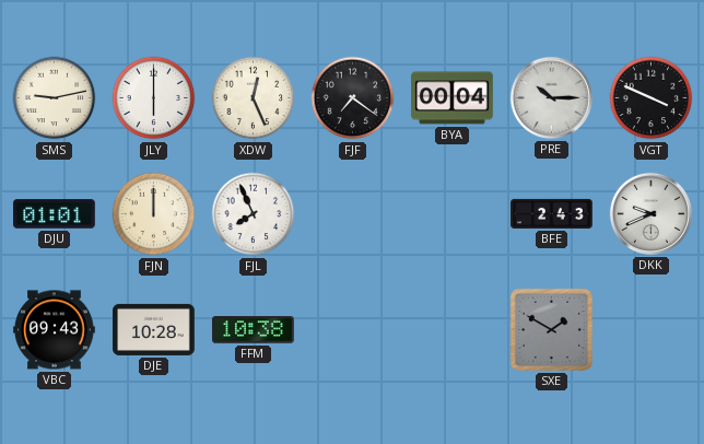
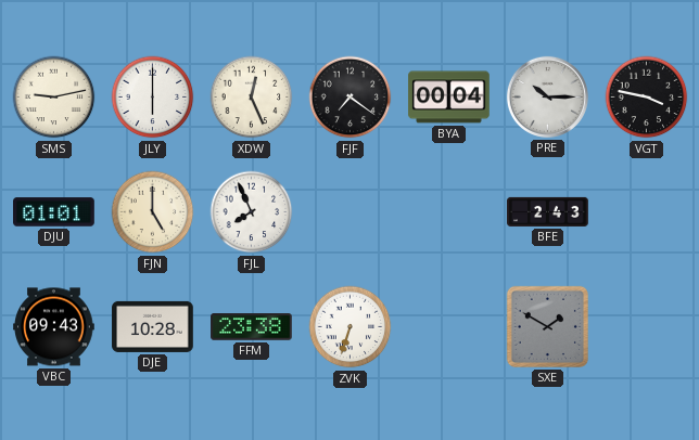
VGT: 3:49 -> 3:47 (647, 98)
FJN: 12:00 -> 5:00 (153, 212)
DKK: 9:41 -> none (650, 213)
FFM: 10:38 -> 23:38 (252, 327)
ZVK: none -> 6:33 (351, 327)
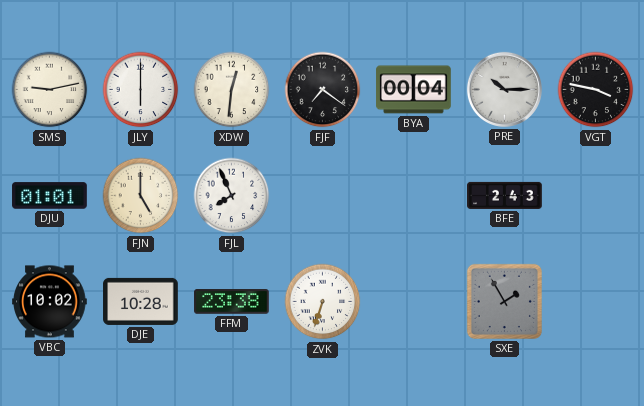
XDW: 12:26 -> 12:31 (232, 90)
VBC: 09:43 -> 10:02 (50, 302)
SXE: 1:50 -> 1:55 (504, 301)
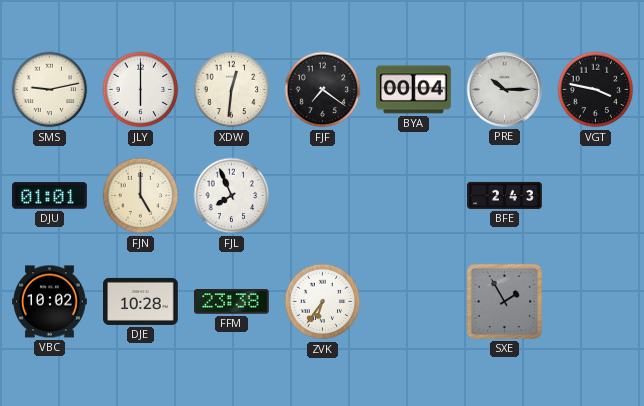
ZVK: 6:33 -> 6:36 (323, 302)
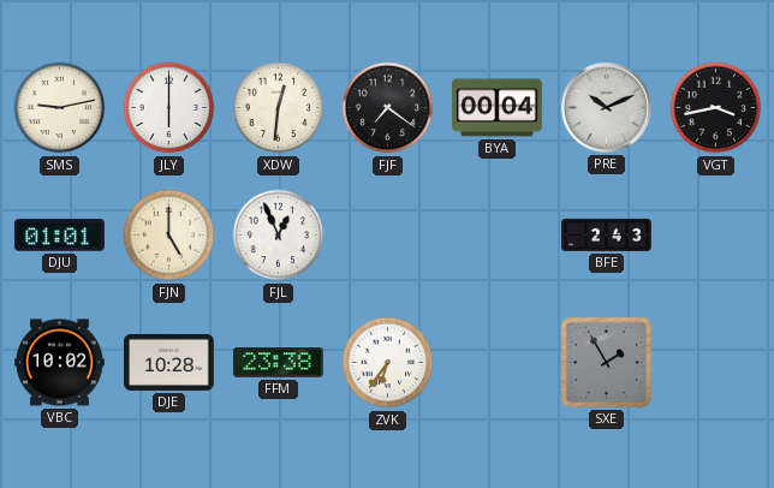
PRE: 10:15 -> 10:11 (606, 107)
VGT: 3:47 -> 3:43 (716, 108)
FJL: 7:56 -> 12:56 (279, 236)
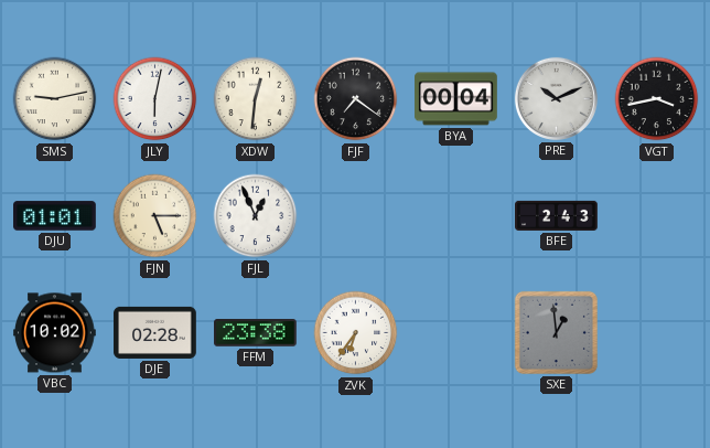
JLY: 6:00 -> 6:02 (155, 99)
FJN: 5:00 -> 5:15 (155, 216)
DJE: 10:28 -> 02:28 (155, 332)
SXE: 1:55 -> 12:59 (556, 332)
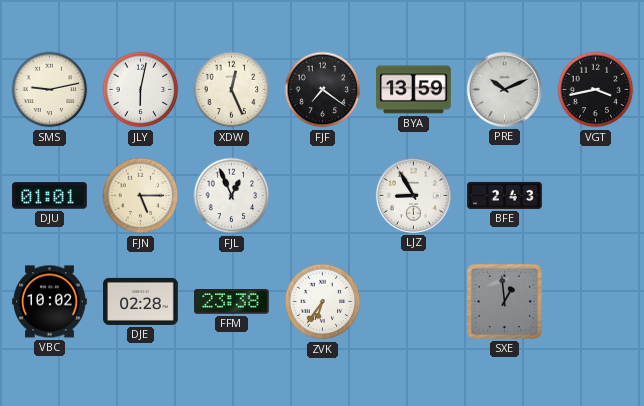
XDW: 12:31 -> 12:26 (232, 90)
BYA: 00:04 -> 13:59 (414, 90)
LJZ: none -> 8:55 (413, 195)
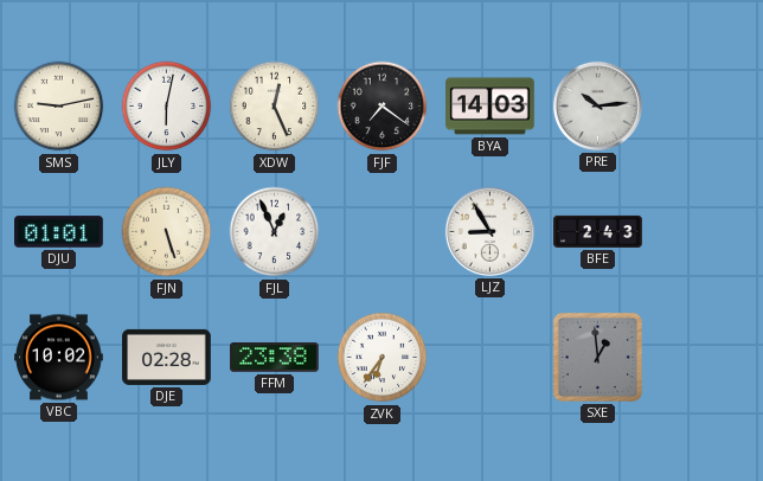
BYA: 13:59 -> 14:03 (490, 107)
PRE: 10:11 -> 10:14 (597, 105)
VGT: 3:43 -> none (596, 90)
FJN: 5:15 -> 5:27 (167, 232)
